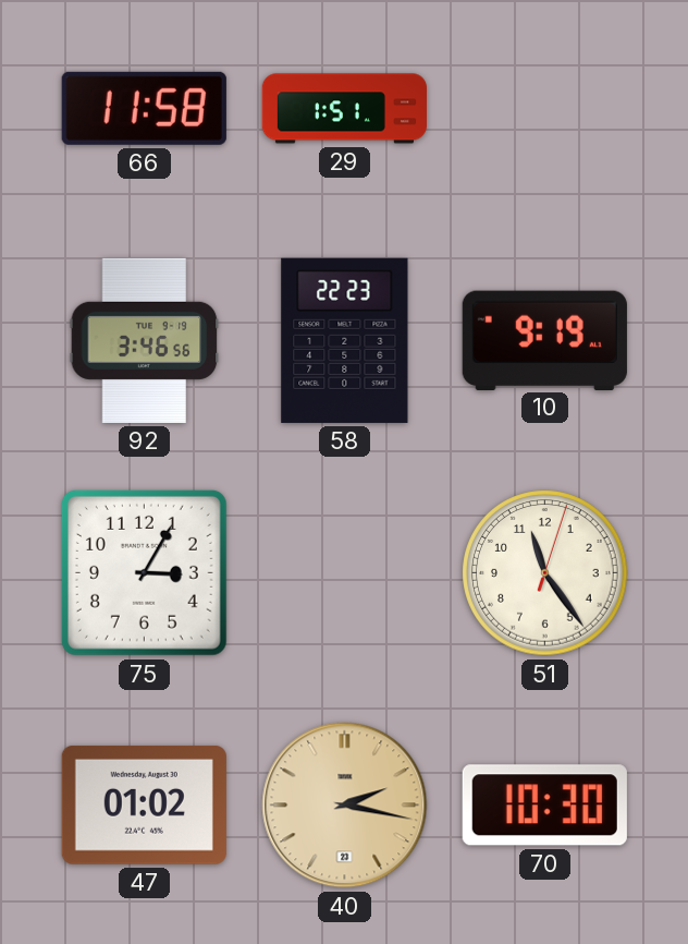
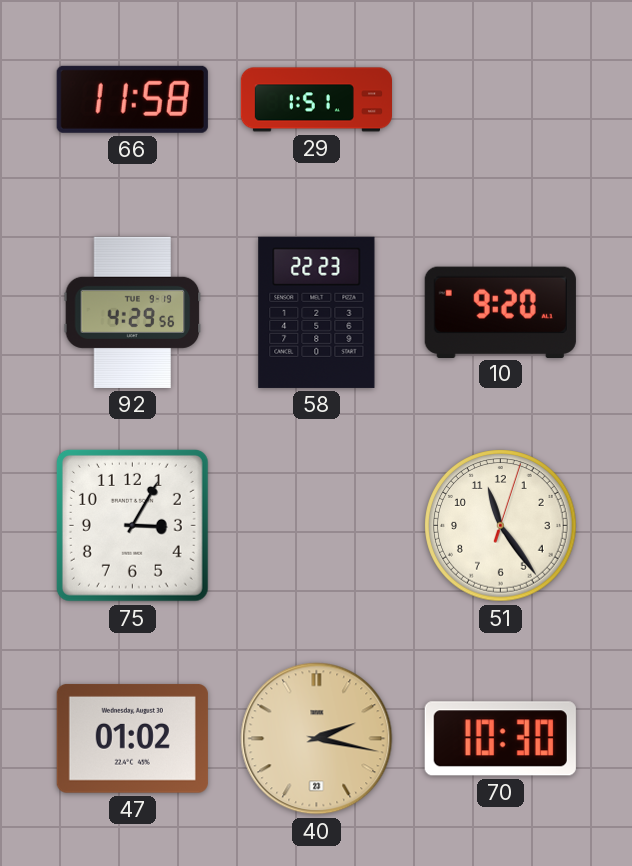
92: 3:46 -> 4:29 (133, 312)
10: 9:19 -> 9:20 (500, 312)
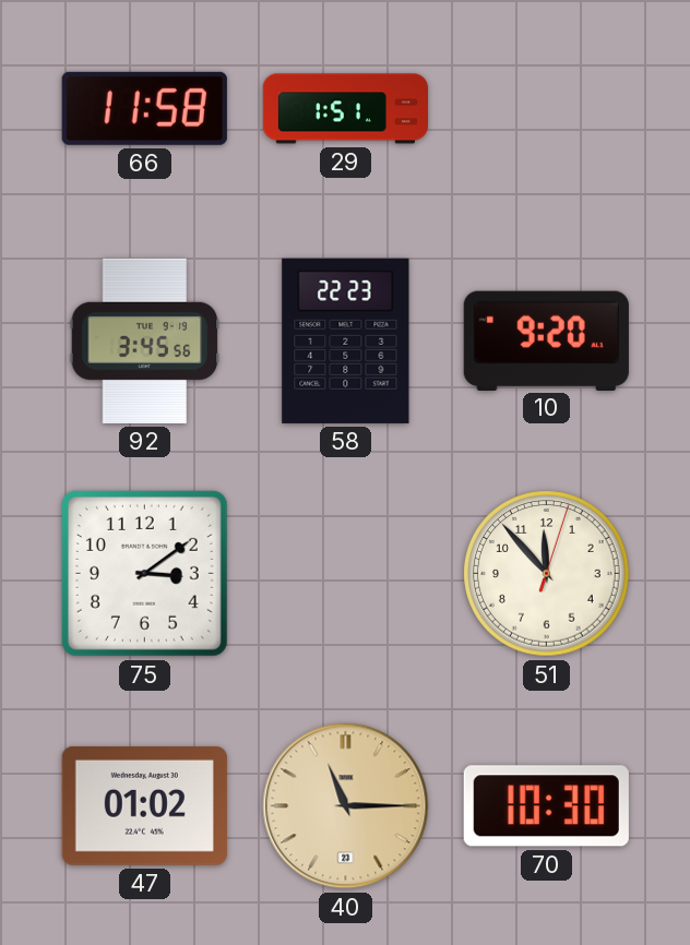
92: 4:29 -> 3:45 (145, 340)
75: 3:05 -> 3:09 (144, 573)
51: 11:24 -> 11:53 (547, 574)
40: 2:17 -> 11:15 (346, 806)
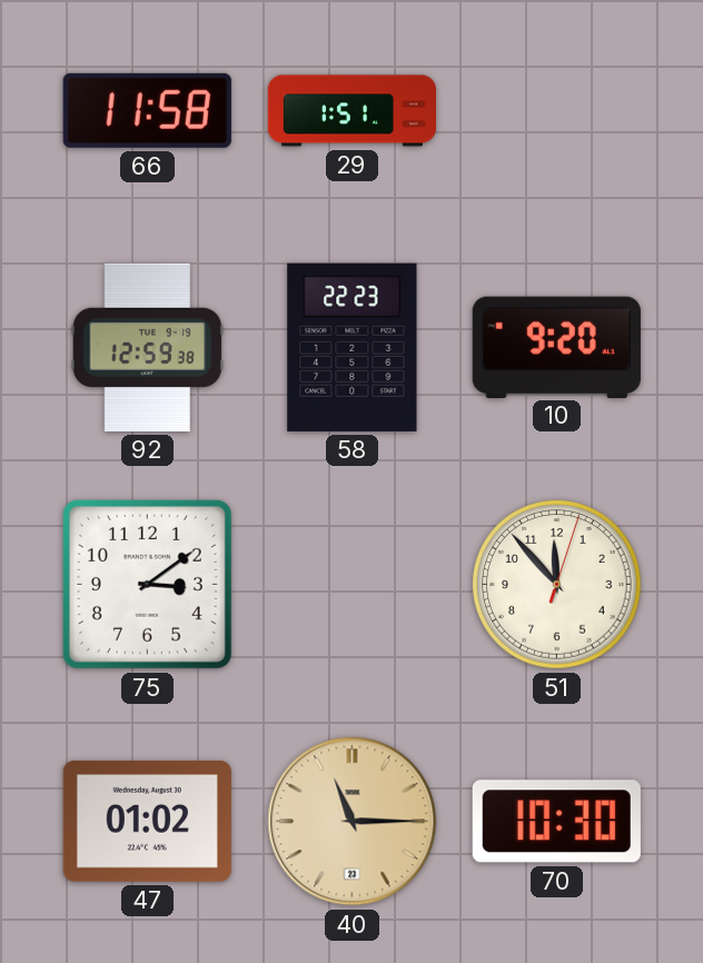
92: 3:45 -> 12:59 (148, 347)
